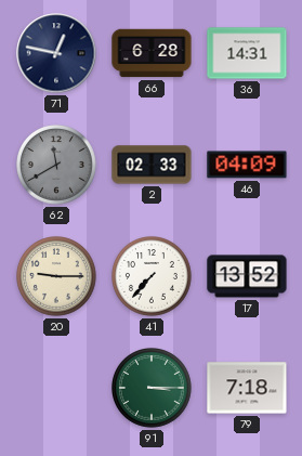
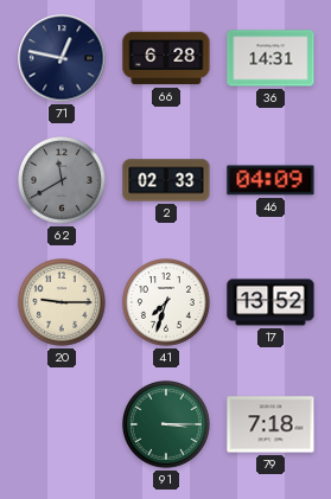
41: 7:37 -> 7:33 (166, 302)
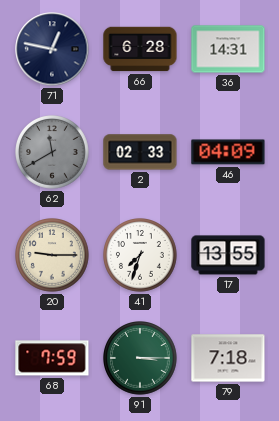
17: 13:52 -> 13:55 (228, 255)
68: none -> 7:59 (52, 358)
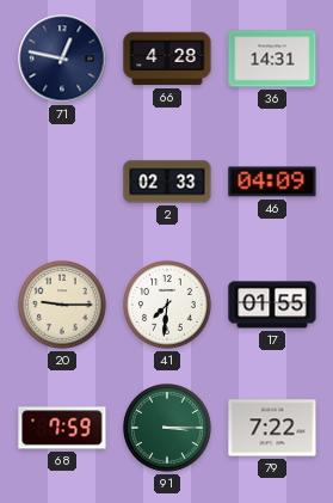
66: 6:28 -> 4:28 (167, 59)
62: 11:40 -> none (52, 152)
41: 7:33 -> 7:31 (167, 305)
17: 13:55 -> 01:55 (272, 305)
79: 7:18 -> 7:22 (272, 428)
